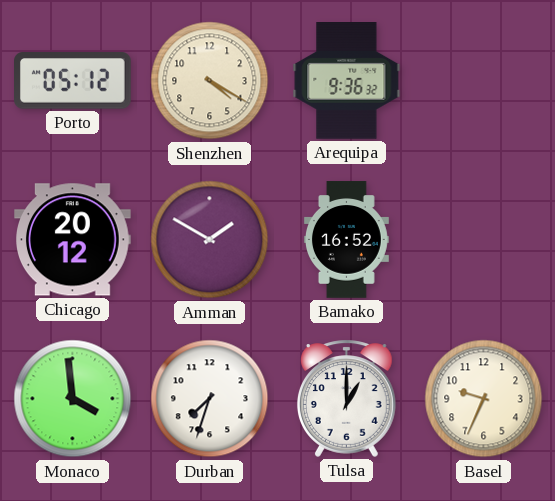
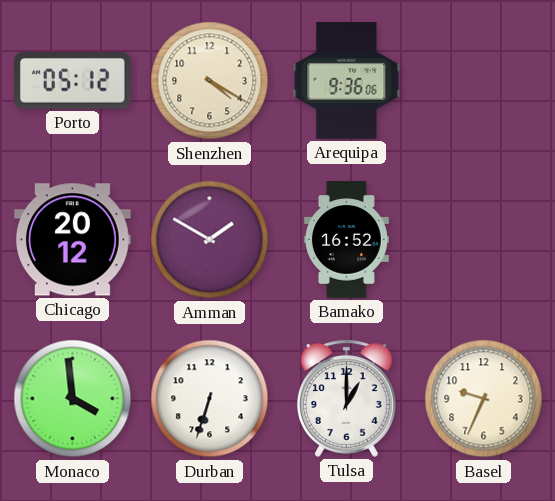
Arequipa: 9:36:32 -> 9:36:06 (347, 81)
Durban: 7:33 -> 6:33 (210, 399)
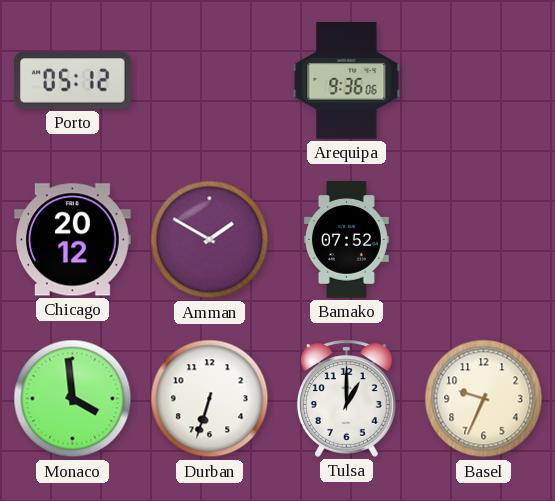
Shenzhen: 4:20 -> none (210, 81)
Bamako: 16:52 -> 07:52 (346, 240)
